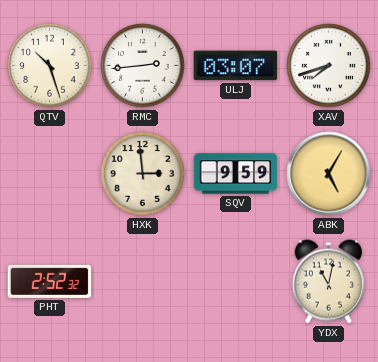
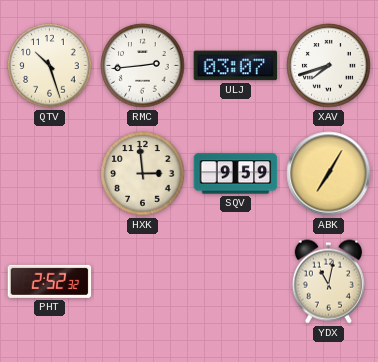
ABK: 5:05 -> 7:05 (329, 174)
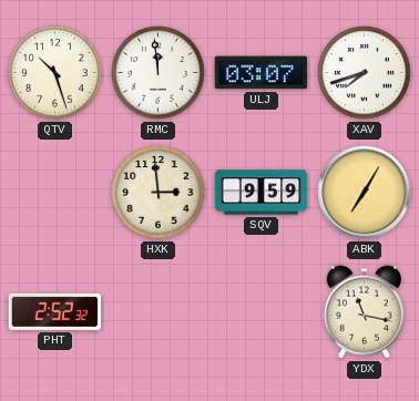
RMC: 2:44 -> 11:59 (159, 73)
YDX: 11:02 -> 11:17 (364, 312)
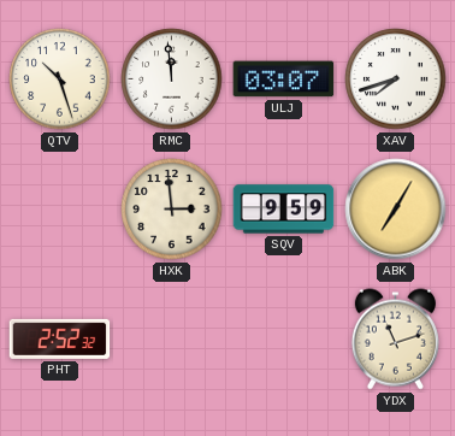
YDX: 11:17 -> 11:12 (395, 340)
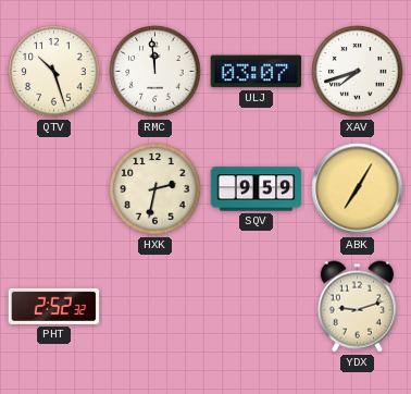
HXK: 2:59 -> 2:32 (155, 189)
YDX: 11:12 -> 9:12 (357, 307)
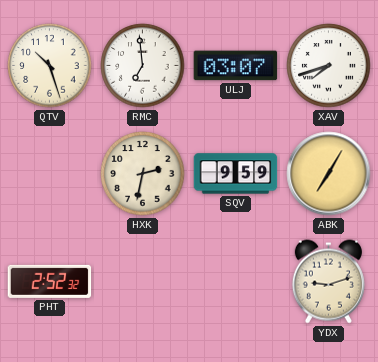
RMC: 11:59 -> 6:59 (143, 66)
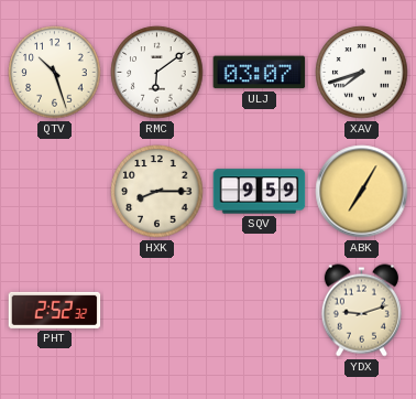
RMC: 6:59 -> 6:09 (157, 73)
HXK: 2:32 -> 8:15 (157, 192)
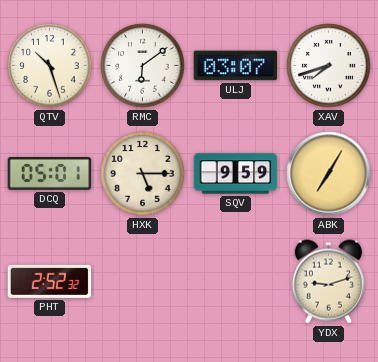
DCQ: none -> 05:01 (50, 174)
HXK: 8:15 -> 5:15 (143, 174)
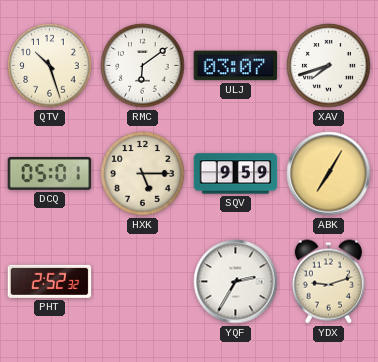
YQF: none -> 2:35 (236, 282)
